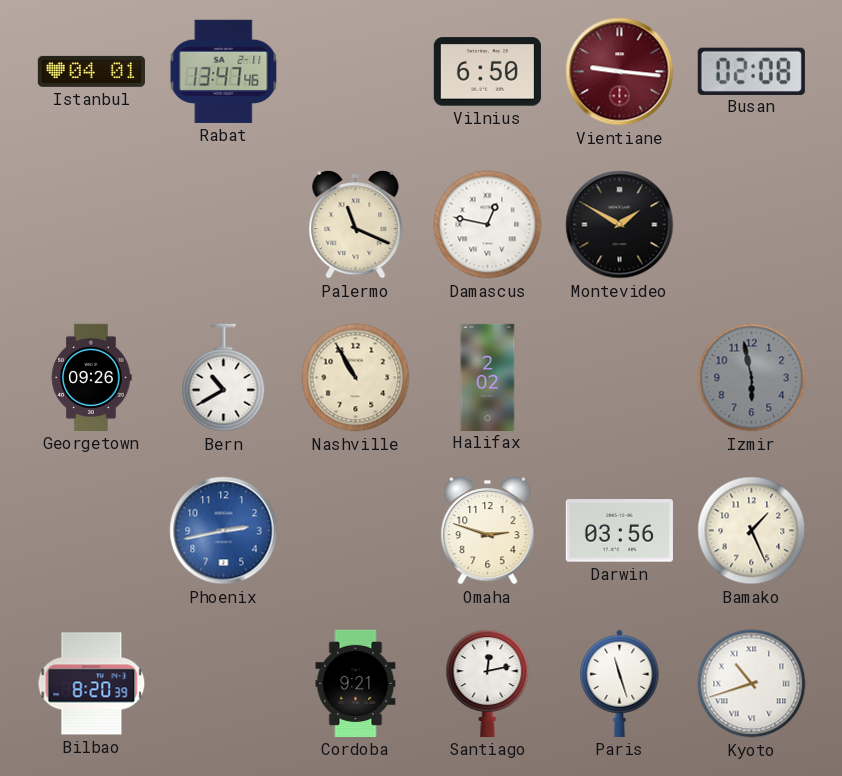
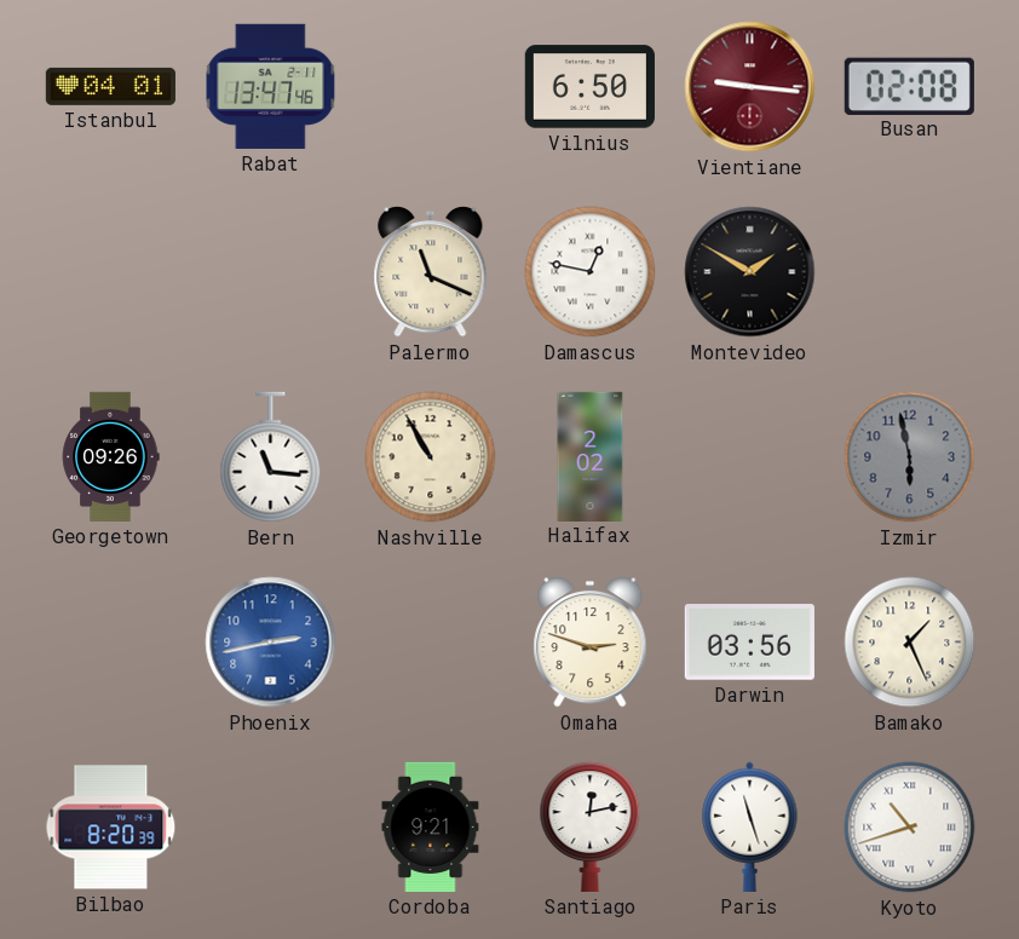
Bern: 10:40 -> 11:16 (271, 457)
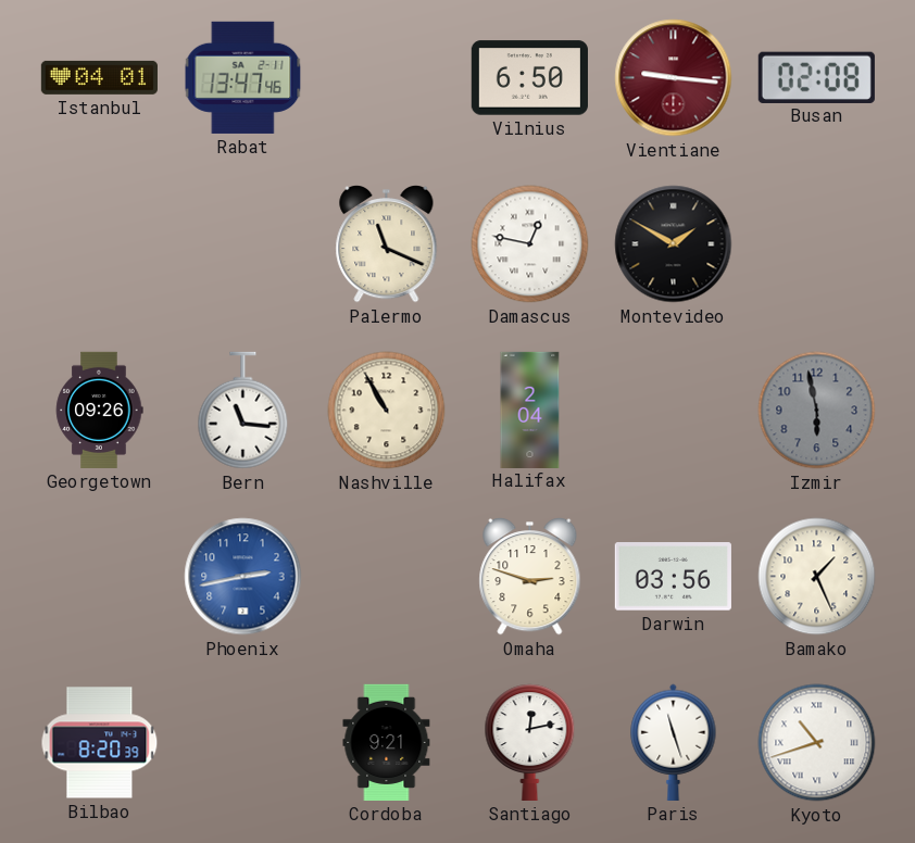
Halifax: 2:02 -> 2:04 (530, 410)
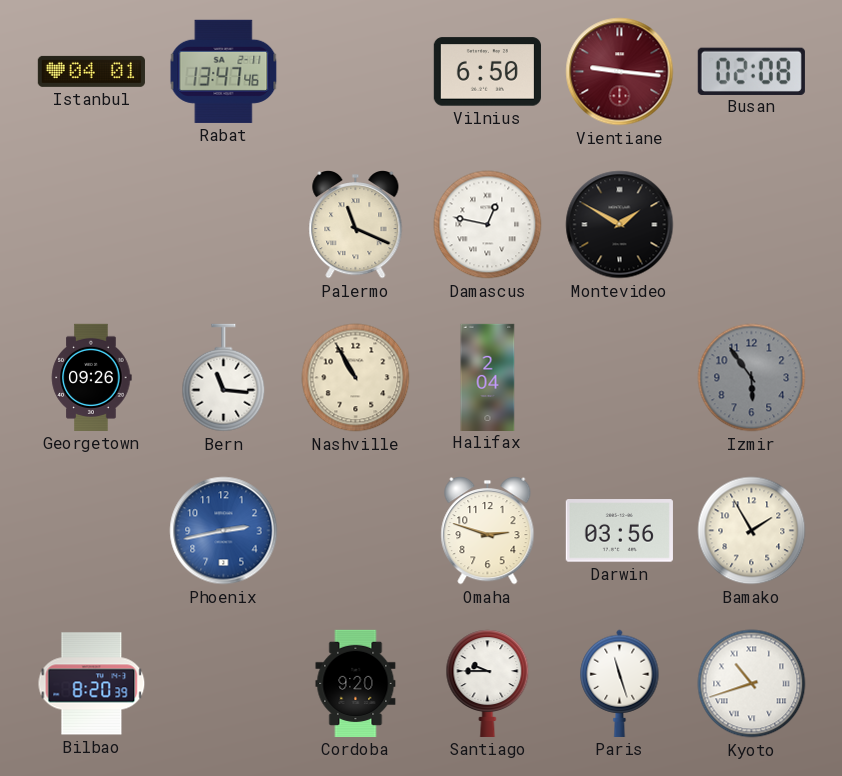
Izmir: 5:58 -> 5:54 (752, 378)
Bamako: 1:26 -> 1:55 (752, 531)
Cordoba: 9:21 -> 9:20 (356, 683)
Santiago: 12:13 -> 9:45 (488, 683)
